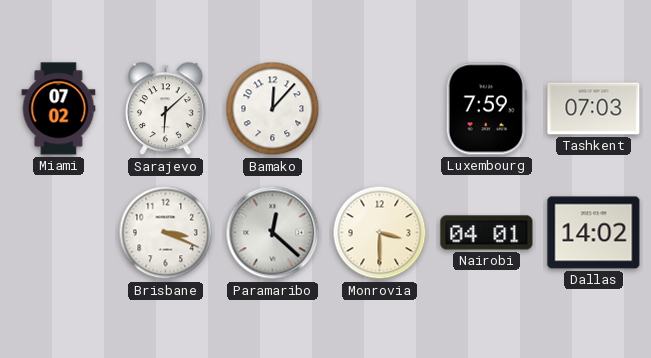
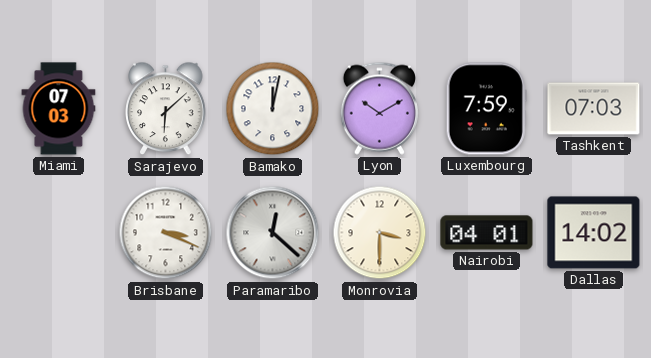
Miami: 07:02 -> 07:03 (59, 109)
Bamako: 12:07 -> 12:02 (273, 109)
Lyon: none -> 10:10 (379, 108)
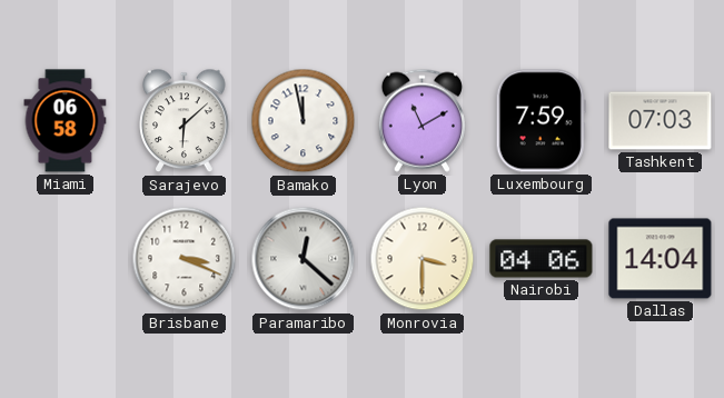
Miami: 07:03 -> 06:58 (66, 121)
Bamako: 12:02 -> 11:58 (304, 121)
Lyon: 10:10 -> 11:10 (421, 120)
Nairobi: 04:01 -> 04:06 (542, 259)
Dallas: 14:02 -> 14:04 (661, 259)
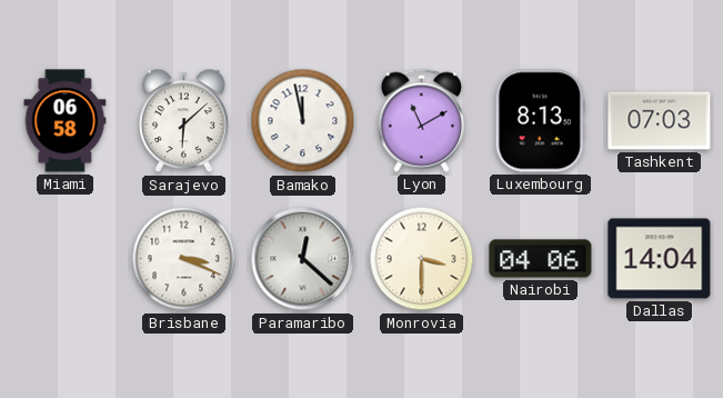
Luxembourg: 7:59 -> 8:13 (540, 121)
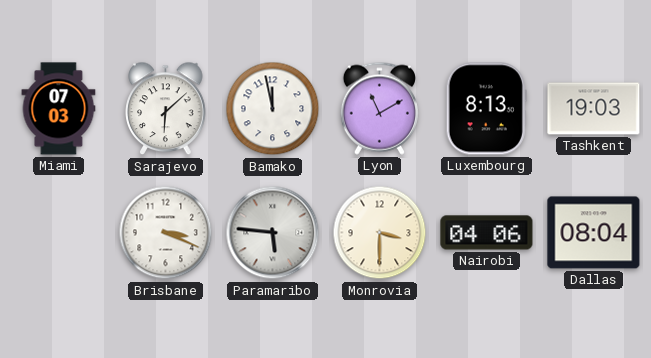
Miami: 06:58 -> 07:03 (59, 109)
Tashkent: 07:03 -> 19:03 (594, 109)
Paramaribo: 12:22 -> 5:46 (273, 233)
Dallas: 14:04 -> 08:04 (594, 233)
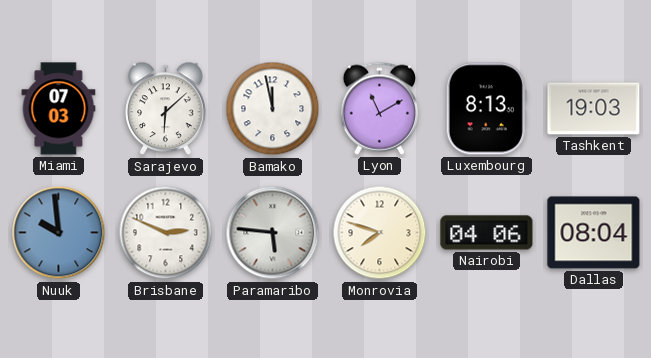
Nuuk: none -> 9:59 (59, 233)
Brisbane: 3:19 -> 2:49 (166, 233)
Monrovia: 3:30 -> 7:48 (380, 233)
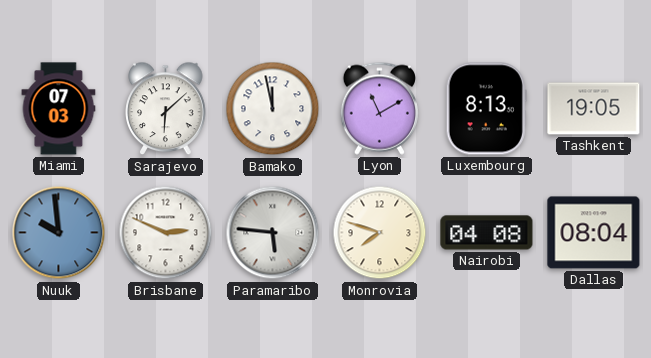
Tashkent: 19:03 -> 19:05 (594, 109)
Nairobi: 04:06 -> 04:08 (487, 233)
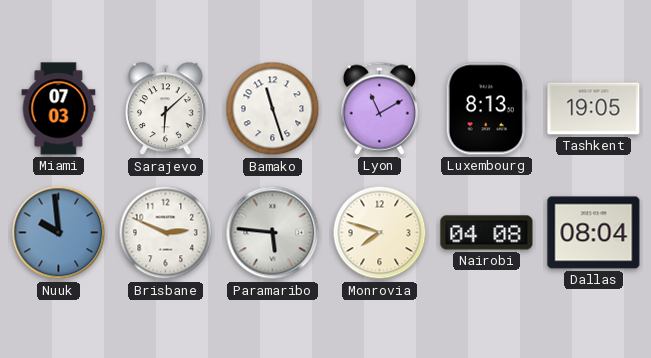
Bamako: 11:58 -> 11:27 (273, 109)
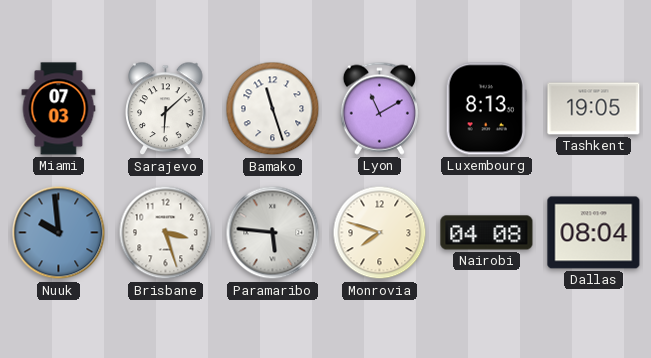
Brisbane: 2:49 -> 3:27 (166, 233)
